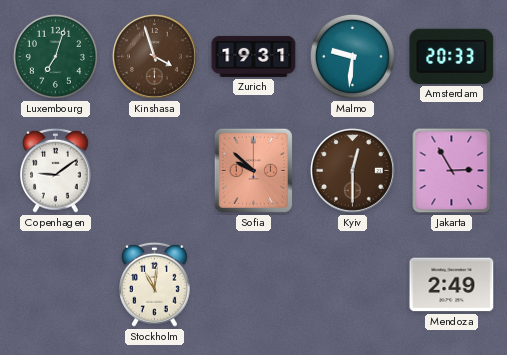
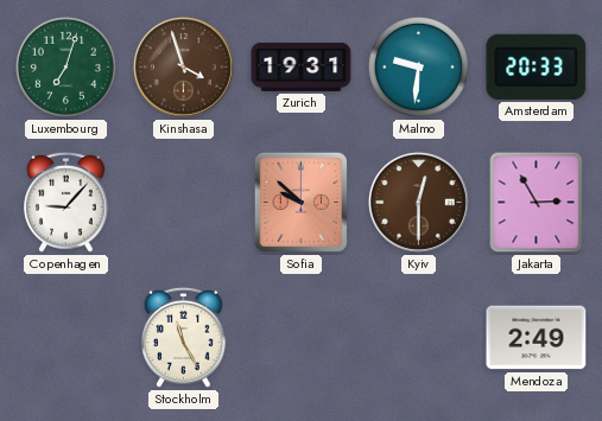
Copenhagen: 9:09 -> 9:07 (66, 202)
Stockholm: 11:01 -> 11:25 (184, 337)
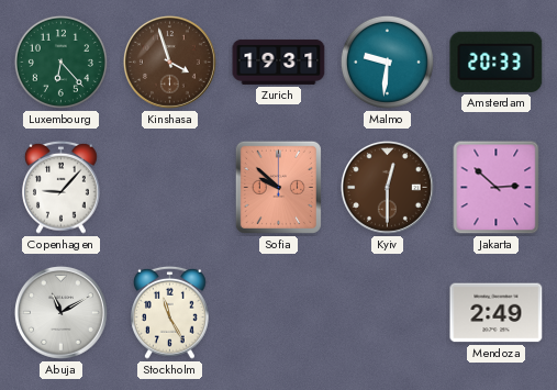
Luxembourg: 7:03 -> 6:23 (60, 62)
Jakarta: 2:55 -> 2:52 (497, 188)
Abuja: none -> 11:10 (60, 312)
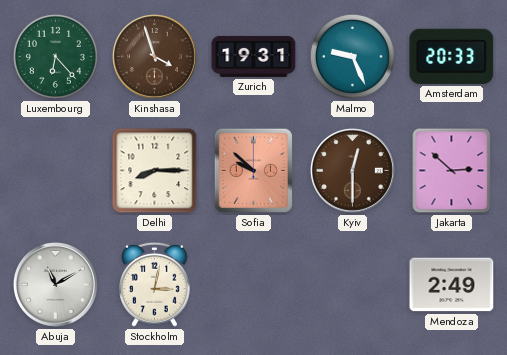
Malmo: 9:31 -> 9:26 (352, 56)
Copenhagen: 9:07 -> none (62, 187)
Delhi: none -> 8:15 (155, 171)
Stockholm: 11:25 -> 3:02 (155, 284)
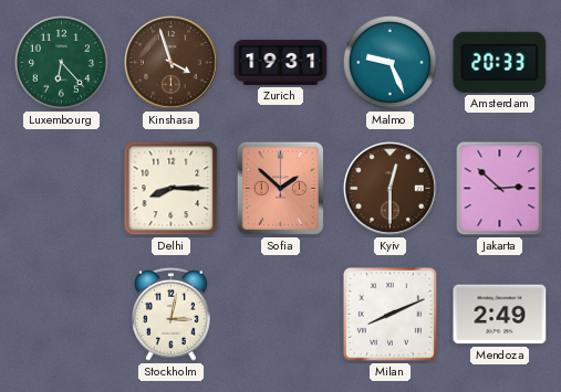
Sofia: 9:52 -> 1:52 (280, 188)
Abuja: 11:10 -> none (55, 284)
Milan: none -> 8:11 (389, 314)
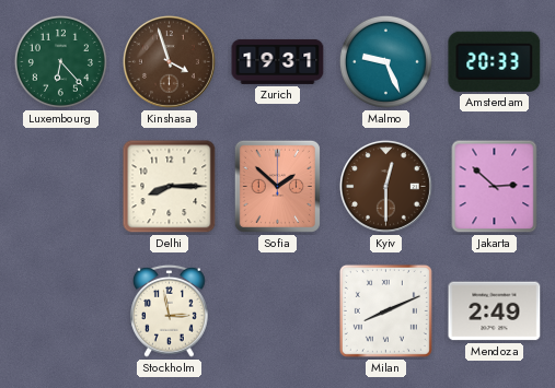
Stockholm: 3:02 -> 2:58 (170, 310)
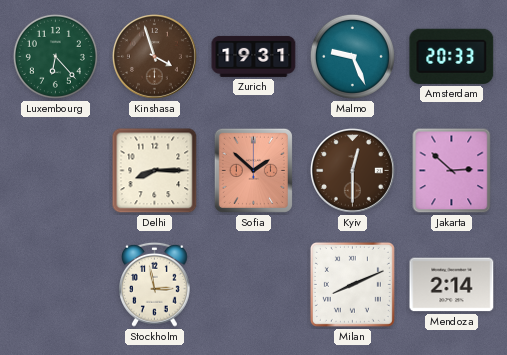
Mendoza: 2:49 -> 2:14 (452, 285)
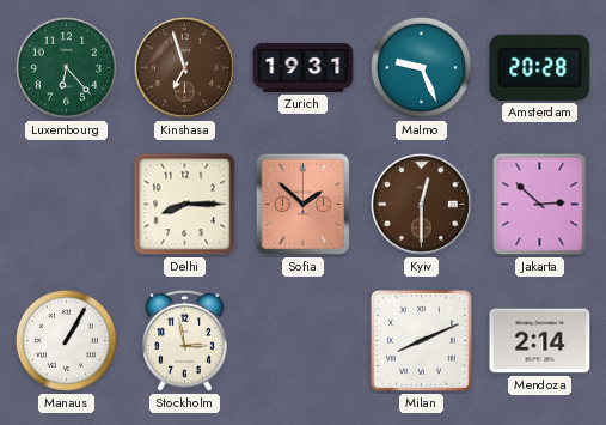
Kinshasa: 3:57 -> 6:57 (184, 67)
Amsterdam: 20:33 -> 20:28 (540, 67)
Manaus: none -> 1:05 (66, 340)
